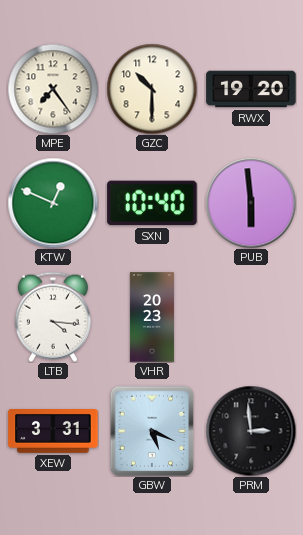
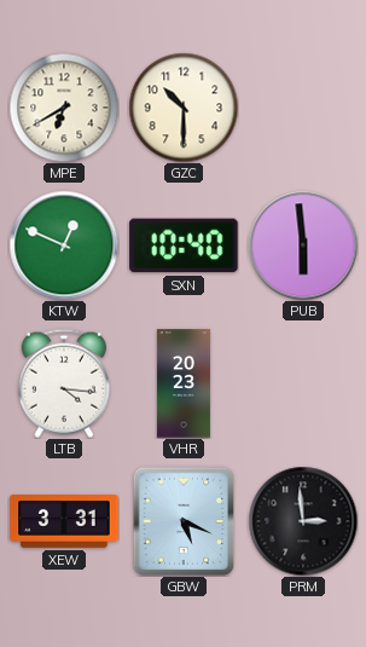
MPE: 7:24 -> 6:40 (64, 108)
RWX: 19:20 -> none (251, 89)
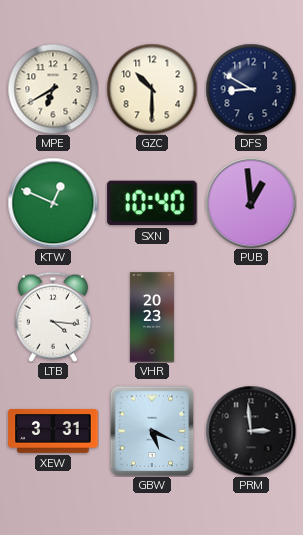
DFS: none -> 8:50 (251, 89)
PUB: 5:59 -> 12:59 (251, 203)
